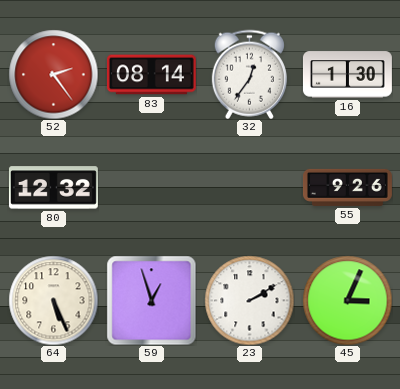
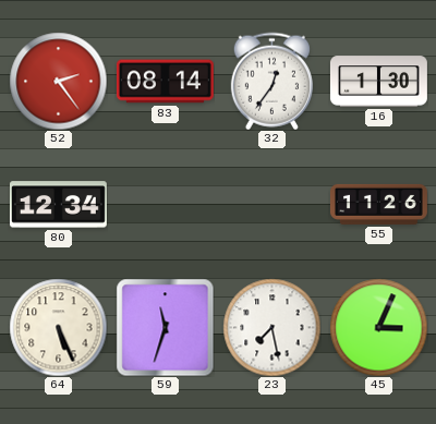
80: 12:32 -> 12:34 (58, 205)
55: 9:26 -> 11:26 (378, 204)
59: 12:57 -> 11:33 (165, 327)
23: 2:10 -> 7:28 (271, 327)
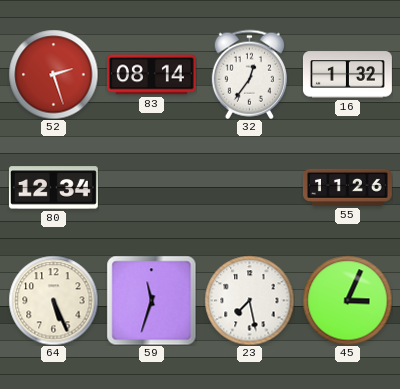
52: 2:24 -> 2:27 (53, 74)
16: 1:30 -> 1:32 (347, 75)
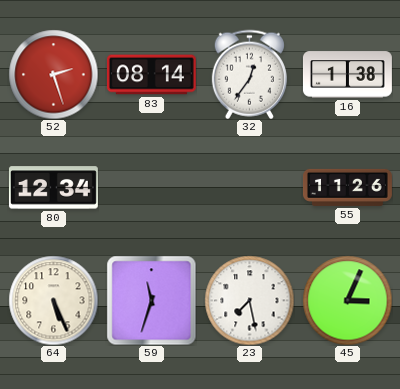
16: 1:32 -> 1:38 (347, 75)
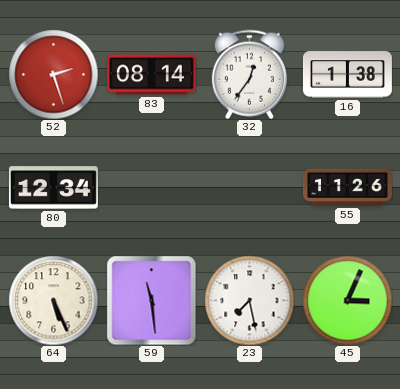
59: 11:33 -> 11:29 (151, 300)
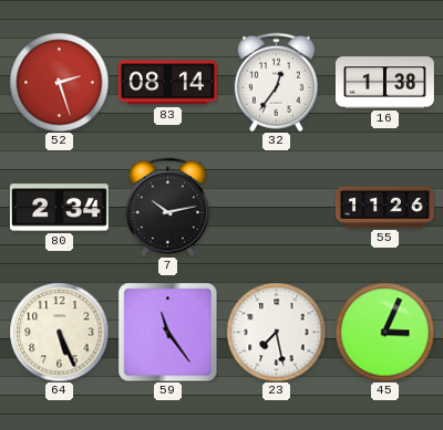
80: 12:34 -> 2:34 (59, 208)
7: none -> 10:13 (167, 207)
59: 11:29 -> 11:24 (167, 332)
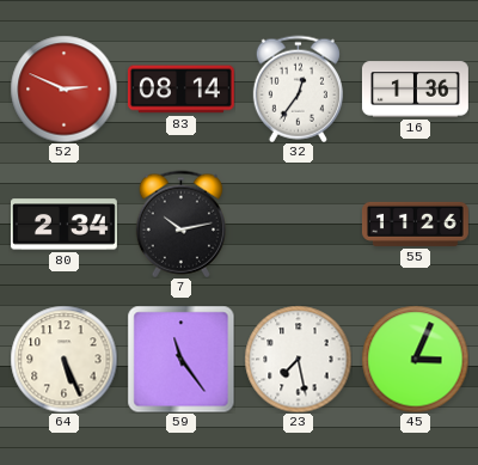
52: 2:27 -> 2:49 (63, 88)
16: 1:38 -> 1:36 (415, 90)
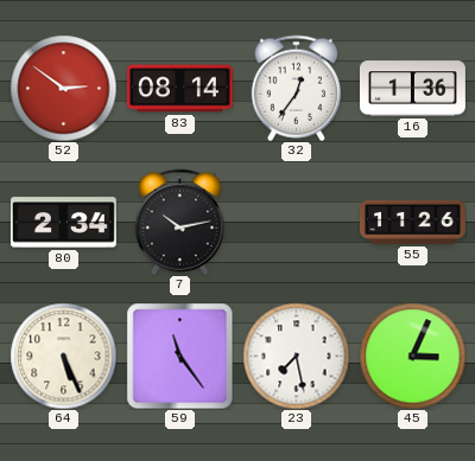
52: 2:49 -> 2:51 (63, 88)
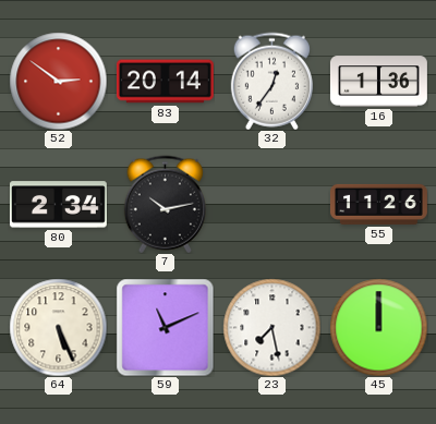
83: 08:14 -> 20:14 (165, 82)
59: 11:24 -> 11:11 (165, 327)
45: 3:04 -> 12:00 (378, 327)
